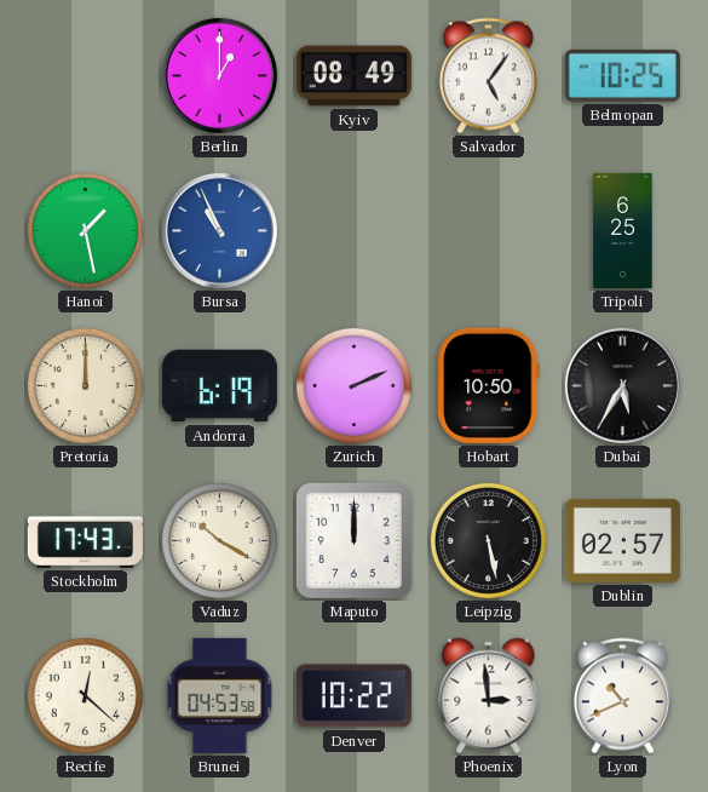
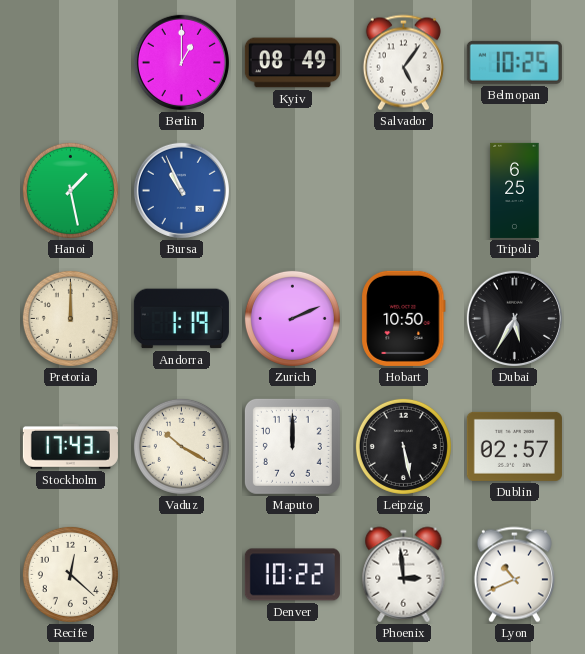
Andorra: 6:19 -> 1:19 (181, 319)
Brunei: 04:53 -> none (220, 695)
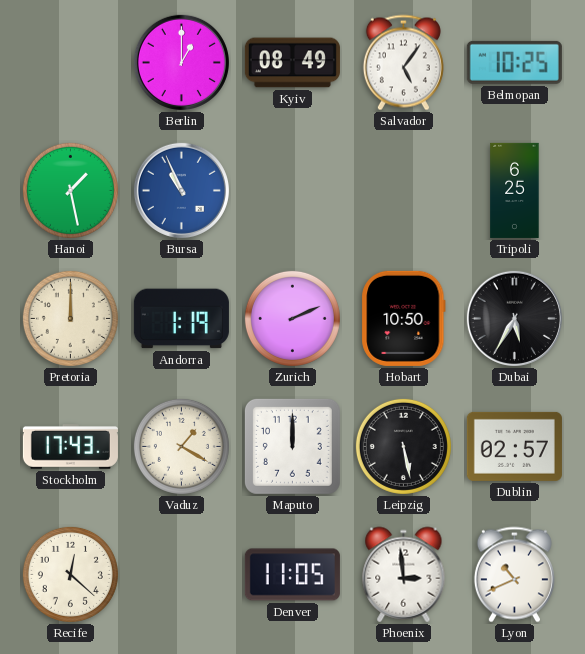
Vaduz: 10:20 -> 1:20 (181, 446)
Denver: 10:22 -> 11:05 (292, 575)
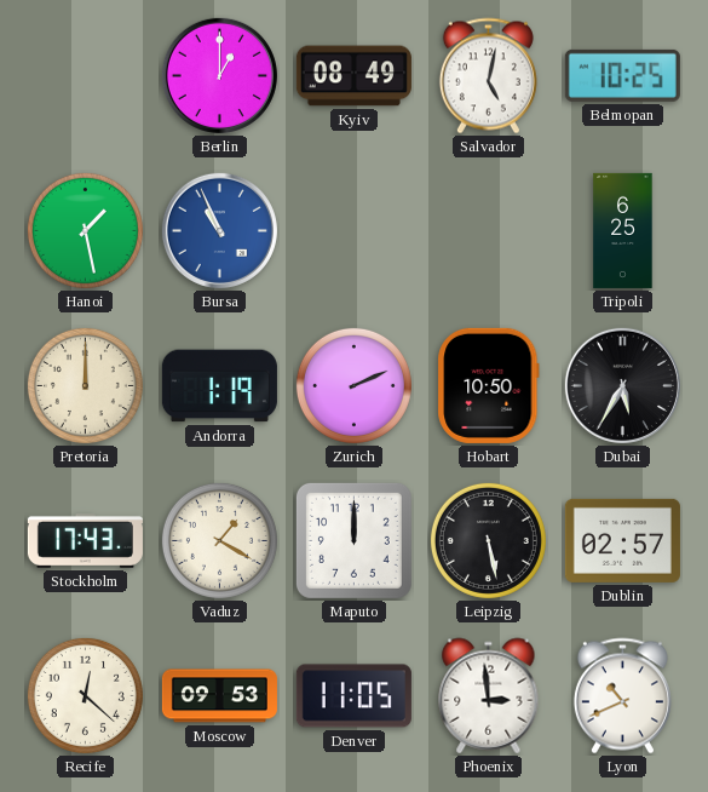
Salvador: 5:06 -> 5:02 (488, 76)
Moscow: none -> 09:53 (219, 696)
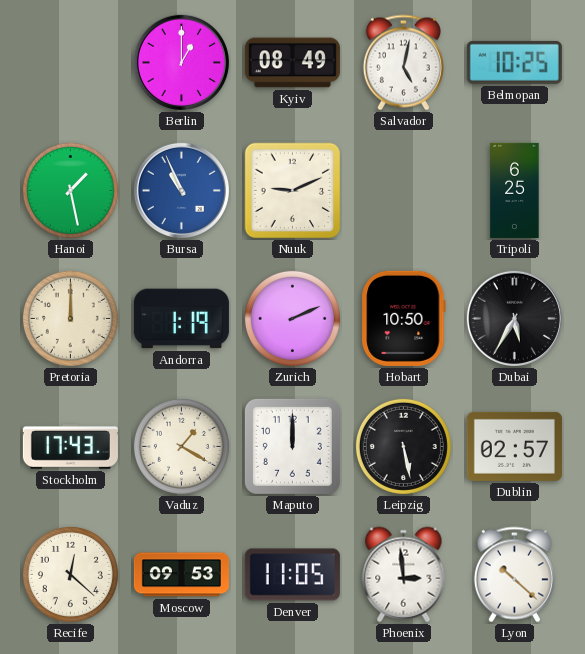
Nuuk: none -> 9:11 (293, 191)
Lyon: 10:41 -> 10:22 (514, 575)
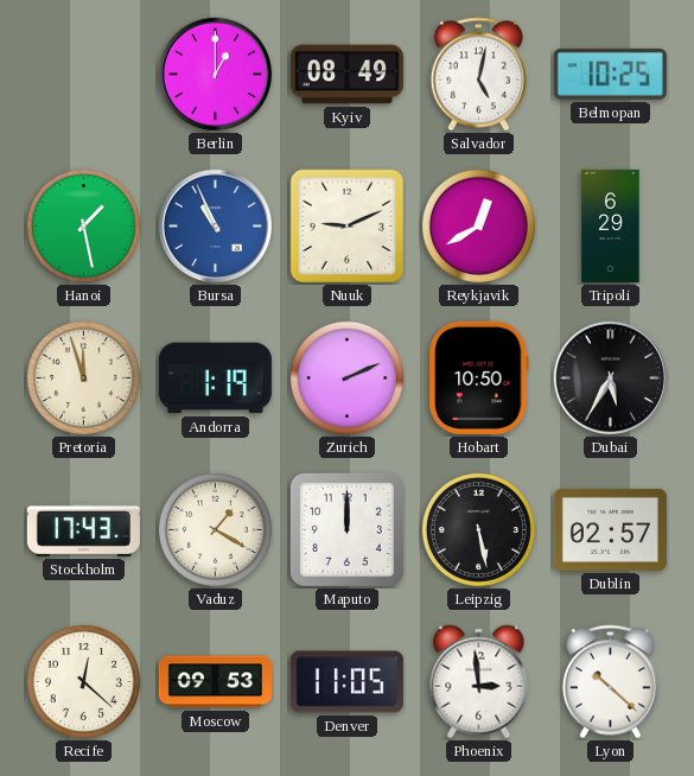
Reykjavik: none -> 12:40 (478, 225)
Tripoli: 6:25 -> 6:29 (611, 225)
Pretoria: 12:00 -> 11:57 (83, 377)
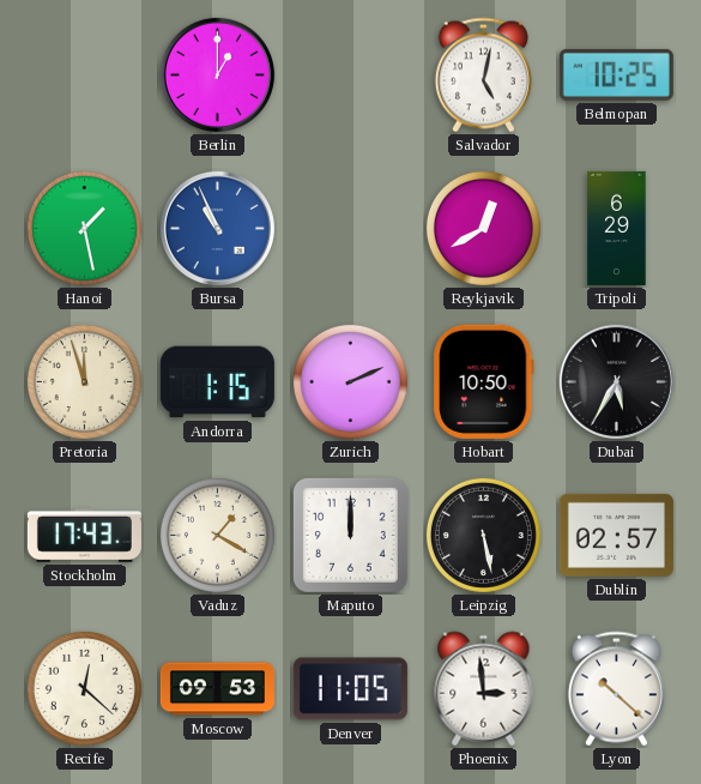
Kyiv: 08:49 -> none (346, 75)
Nuuk: 9:11 -> none (348, 227)
Andorra: 1:19 -> 1:15 (217, 382)
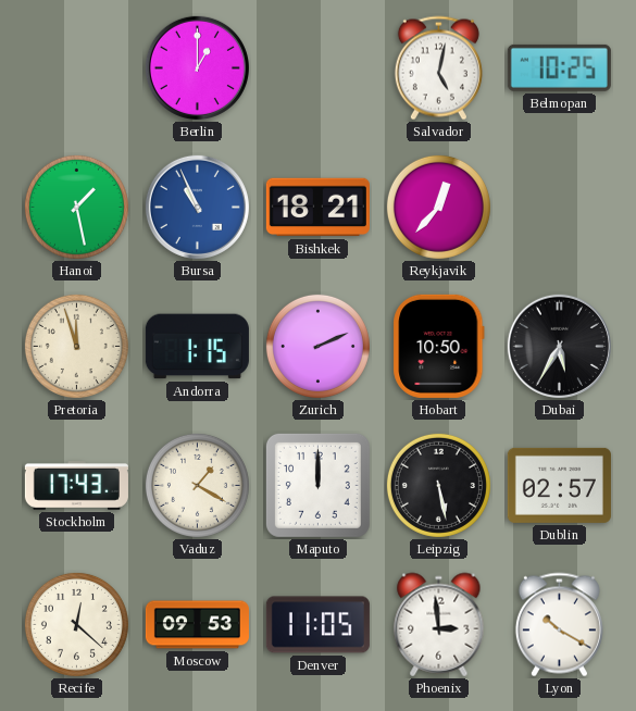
Bishkek: none -> 18:21 (317, 208)
Reykjavik: 12:40 -> 12:37 (438, 207)
Tripoli: 6:29 -> none (617, 228)
Lyon: 10:22 -> 10:20 (559, 625)
